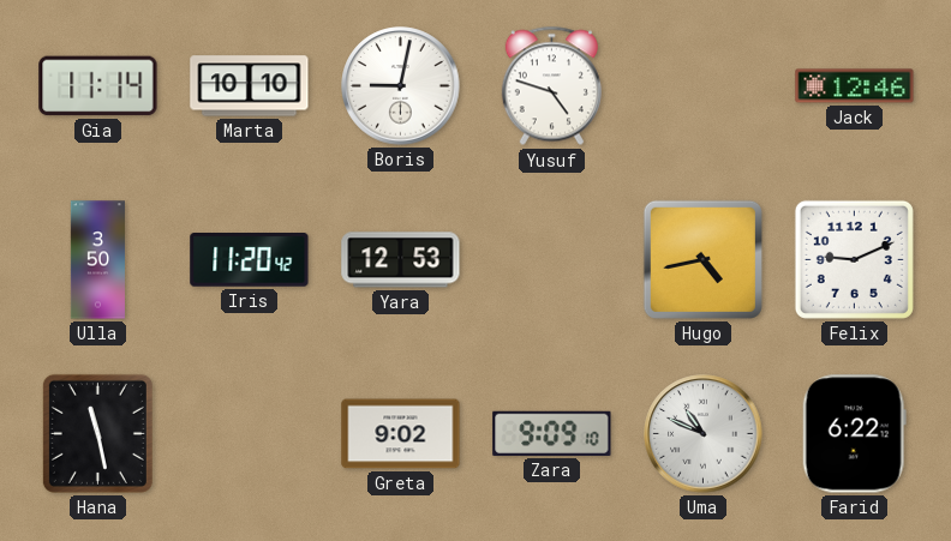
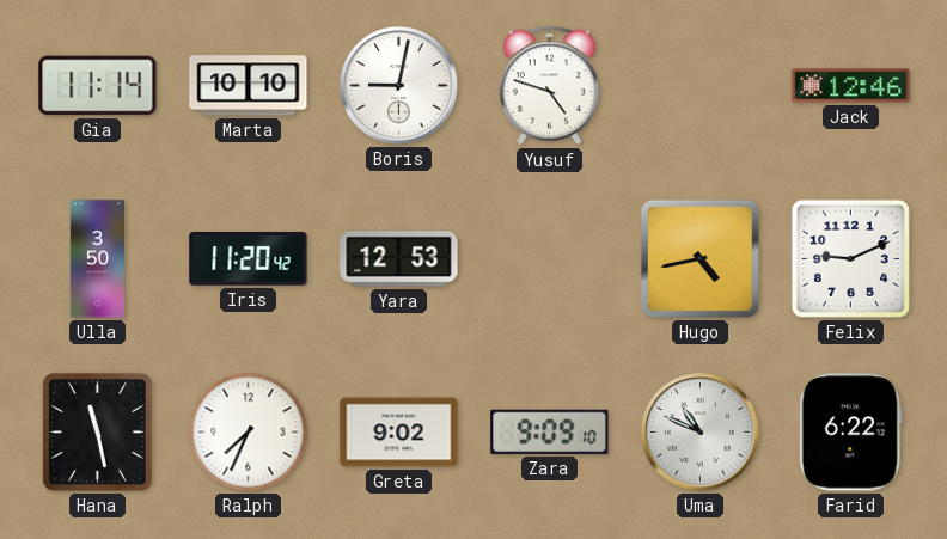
Ralph: none -> 7:34 (249, 433)
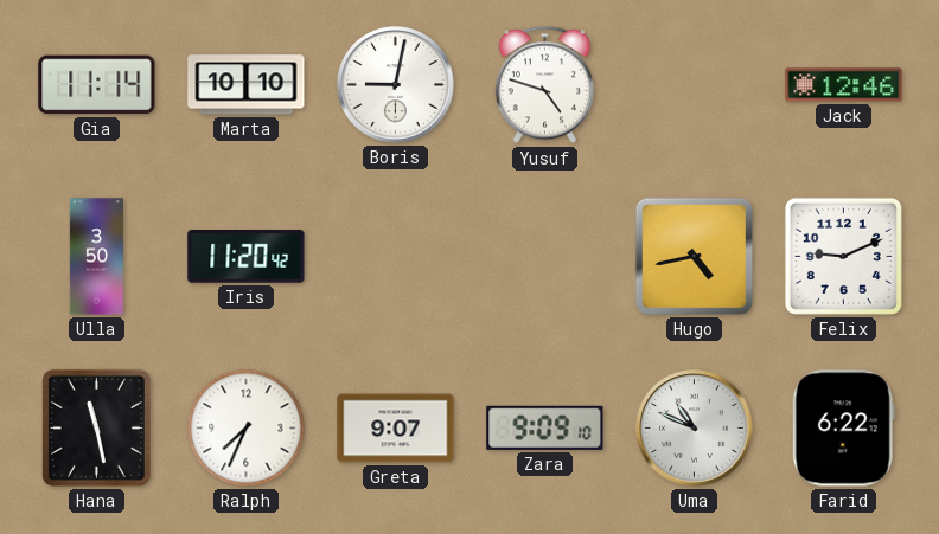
Yara: 12:53 -> none (399, 259)
Greta: 9:02 -> 9:07 (396, 429)
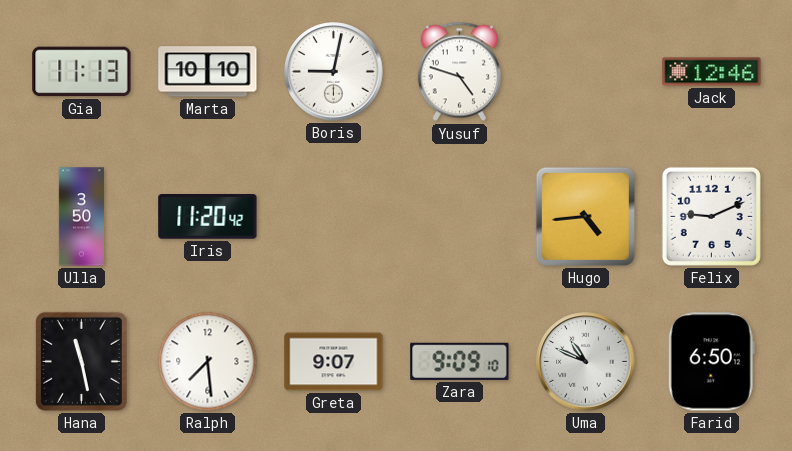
Gia: 11:14 -> 11:13 (82, 72)
Hugo: 4:43 -> 4:44 (585, 216)
Ralph: 7:34 -> 7:29 (208, 362)
Farid: 6:22 -> 6:50 (711, 362)
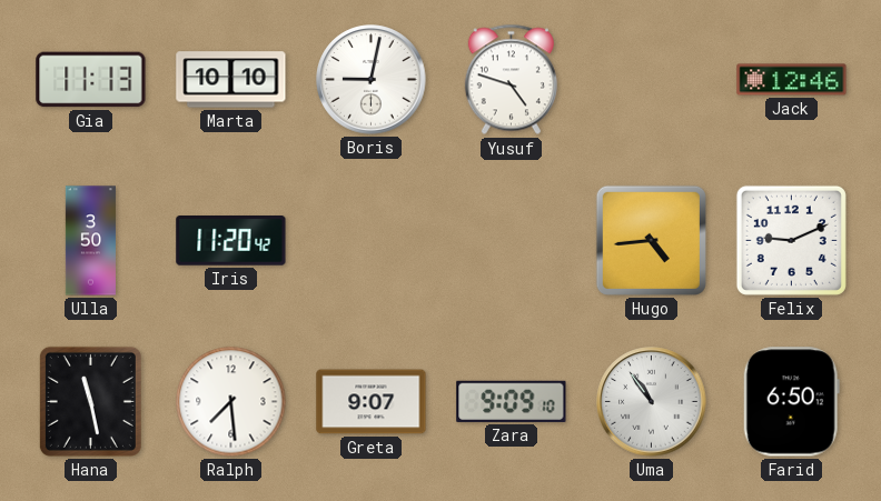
Uma: 10:49 -> 10:54 (652, 402)
